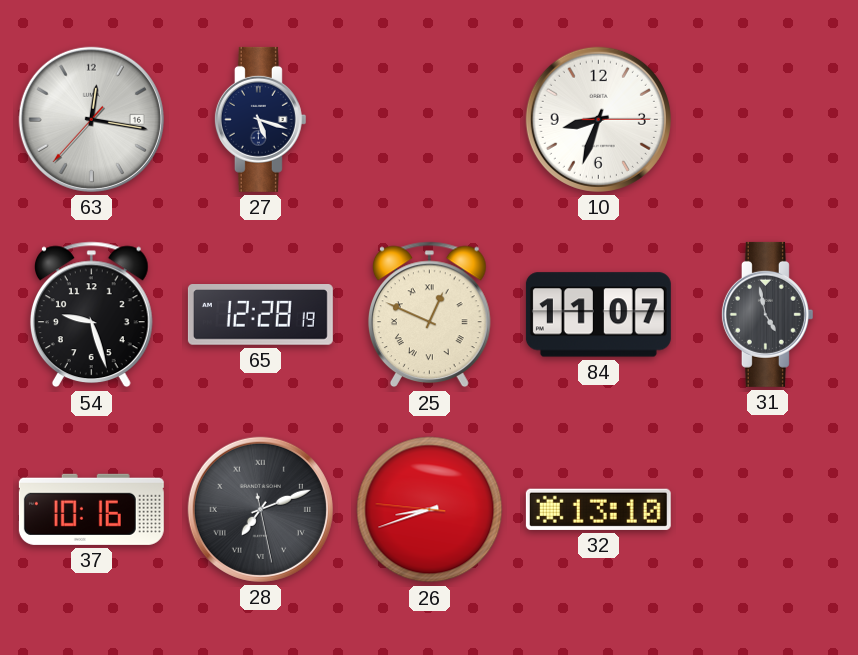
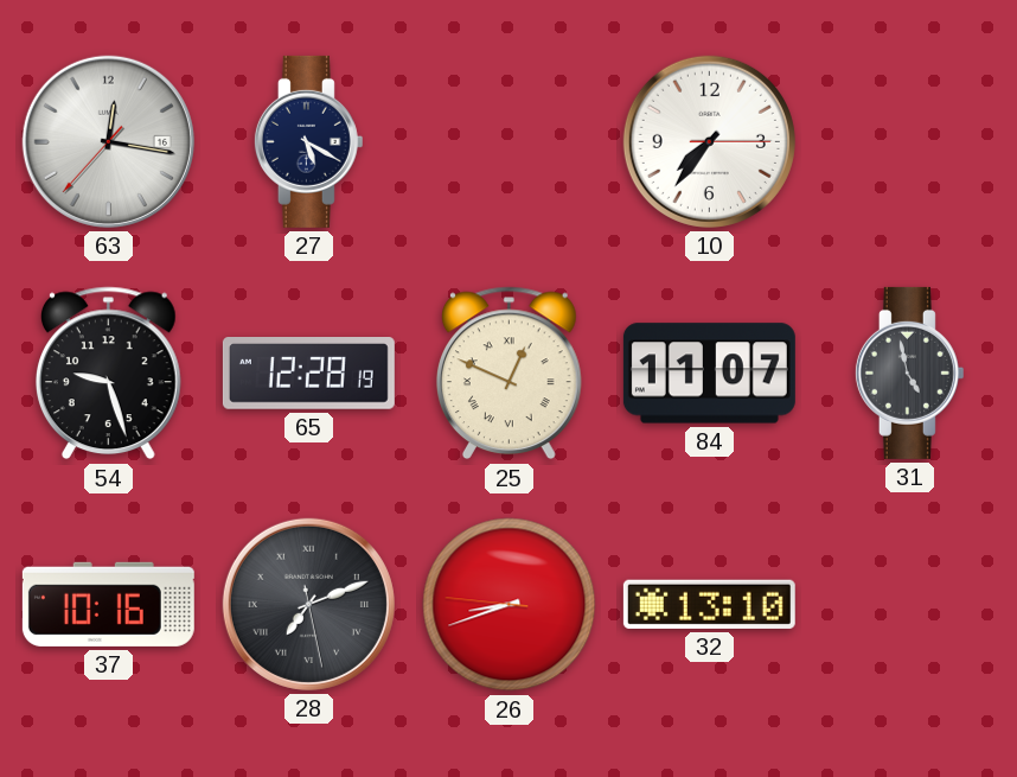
27: 5:18 -> 5:20 (308, 141)
10: 8:33 -> 7:36 (709, 141)
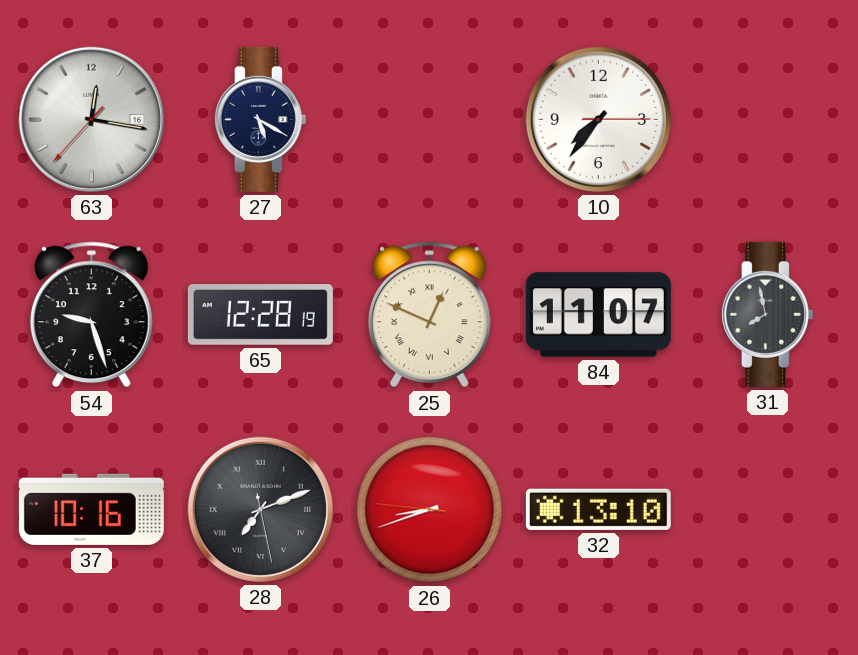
31: 4:58 -> 7:58 (767, 314)
